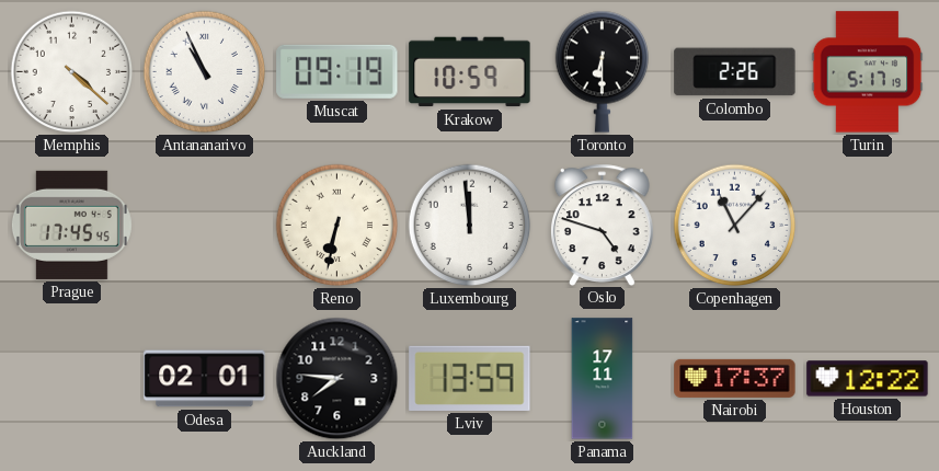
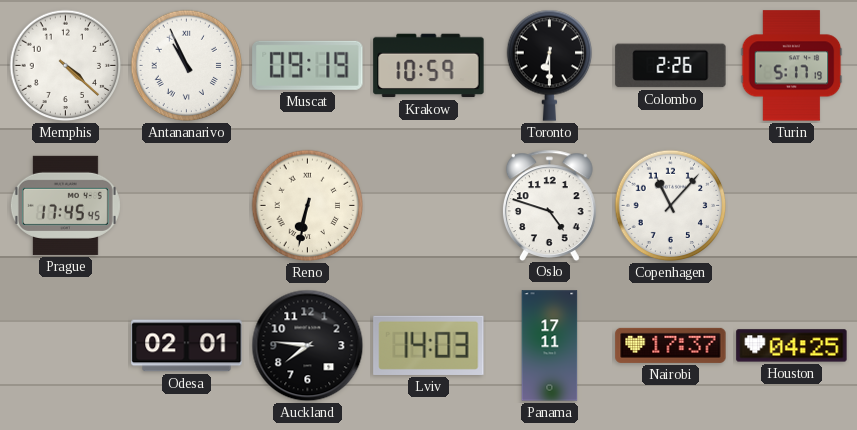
Luxembourg: 11:59 -> none (470, 226)
Lviv: 13:59 -> 14:03 (429, 345)
Houston: 12:22 -> 04:25 (792, 346)
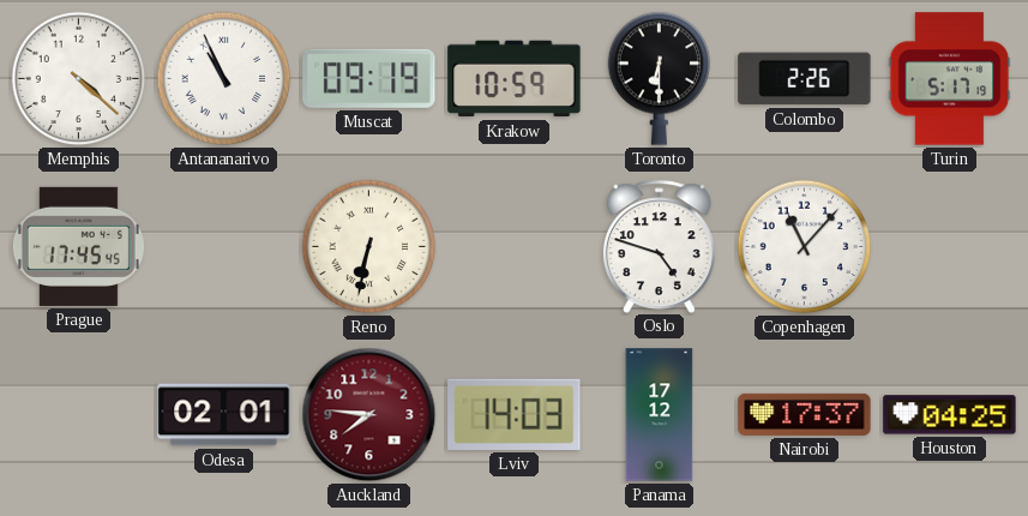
Auckland dial: black -> burgundy (369, 415)
Panama: 17:11 -> 17:12 (660, 415)
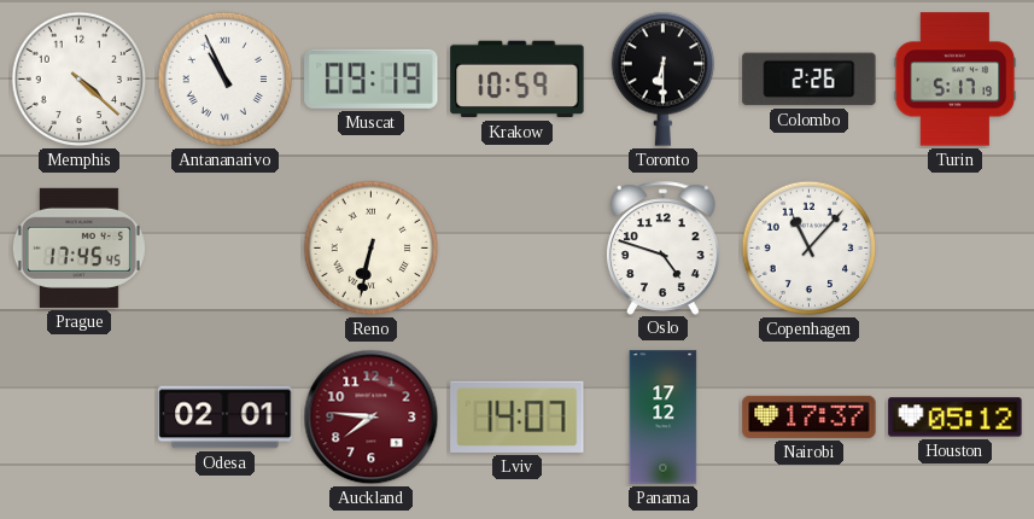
Lviv: 14:03 -> 14:07 (518, 416)
Houston: 04:25 -> 05:12 (956, 418)
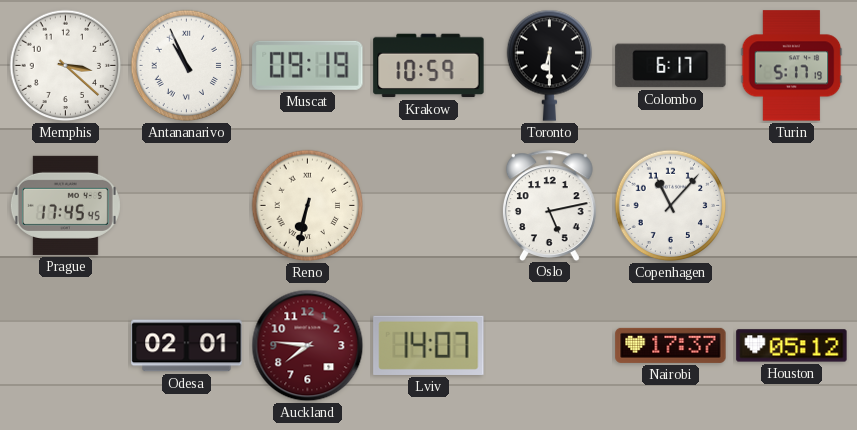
Memphis: 4:22 -> 3:22 (66, 66)
Colombo: 2:26 -> 6:17 (671, 66)
Oslo: 4:48 -> 5:13 (549, 205)
Panama: 17:12 -> none (664, 418)
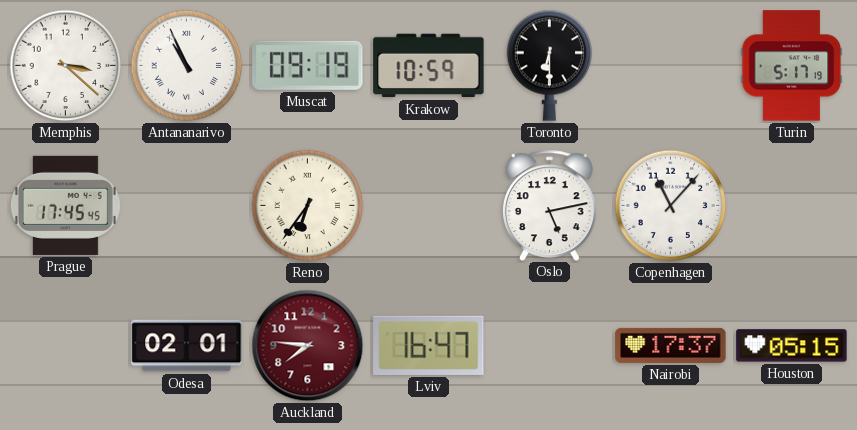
Colombo: 6:17 -> none (671, 66)
Reno: 6:32 -> 6:36 (308, 206)
Lviv: 14:07 -> 16:47 (429, 345)
Houston: 05:12 -> 05:15 (792, 346)
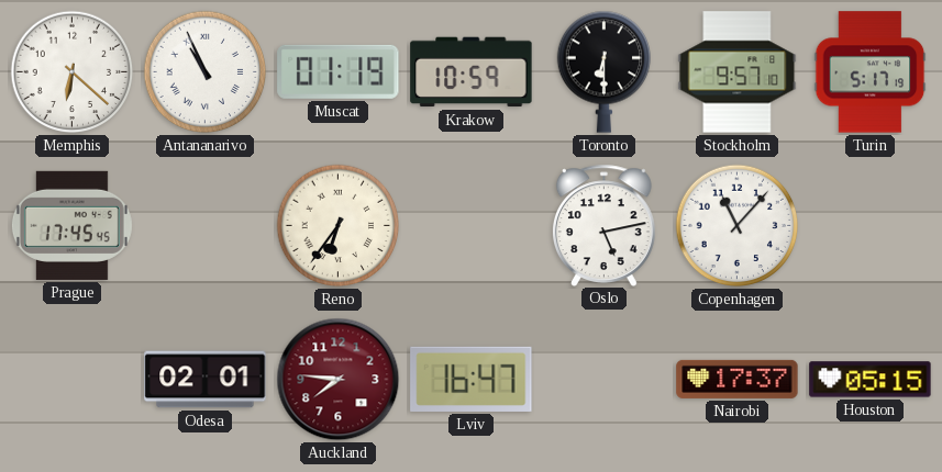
Memphis: 3:22 -> 6:22 (73, 72)
Muscat: 09:19 -> 01:19 (339, 71)
Stockholm: none -> 9:57 (738, 72)
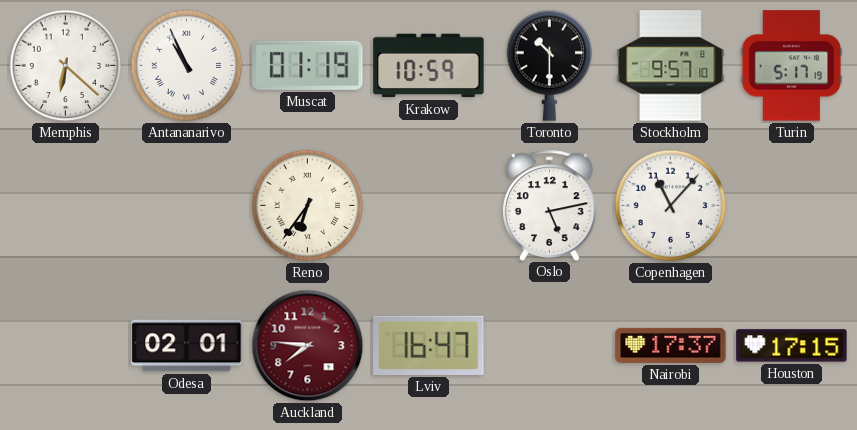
Toronto: 6:30 -> 10:30 (550, 65)
Prague: 17:45 -> none (71, 225)
Houston: 05:15 -> 17:15 (792, 346)
